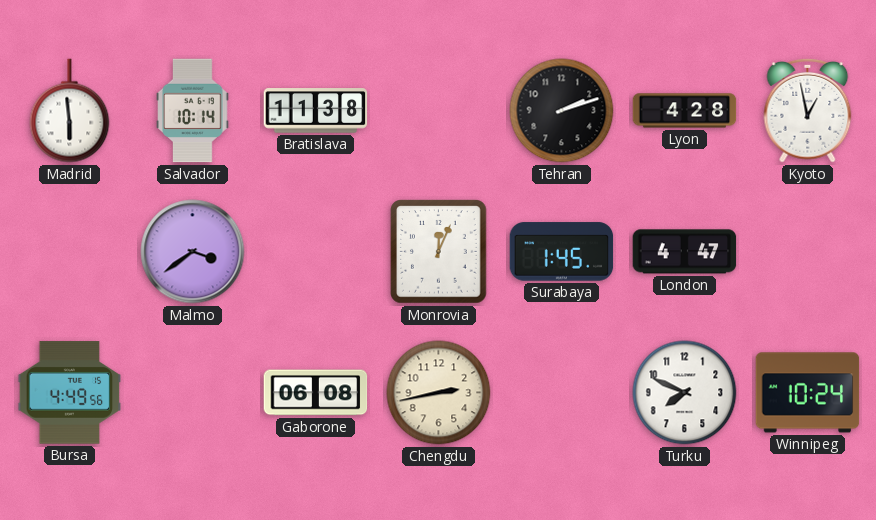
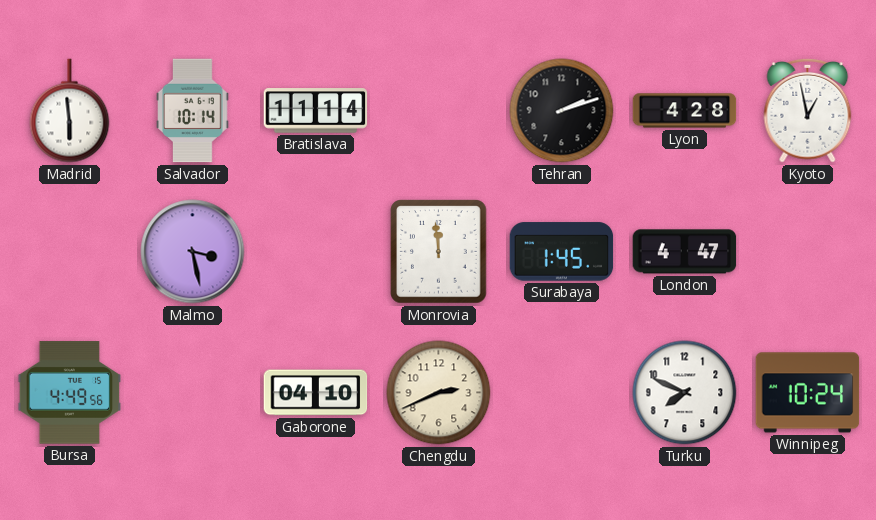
Bratislava: 11:38 -> 11:14 (316, 111)
Malmo: 3:39 -> 3:28 (193, 252)
Monrovia: 12:04 -> 11:59 (439, 252)
Gaborone: 06:08 -> 04:10 (316, 393)
Chengdu: 2:43 -> 2:41 (439, 393)
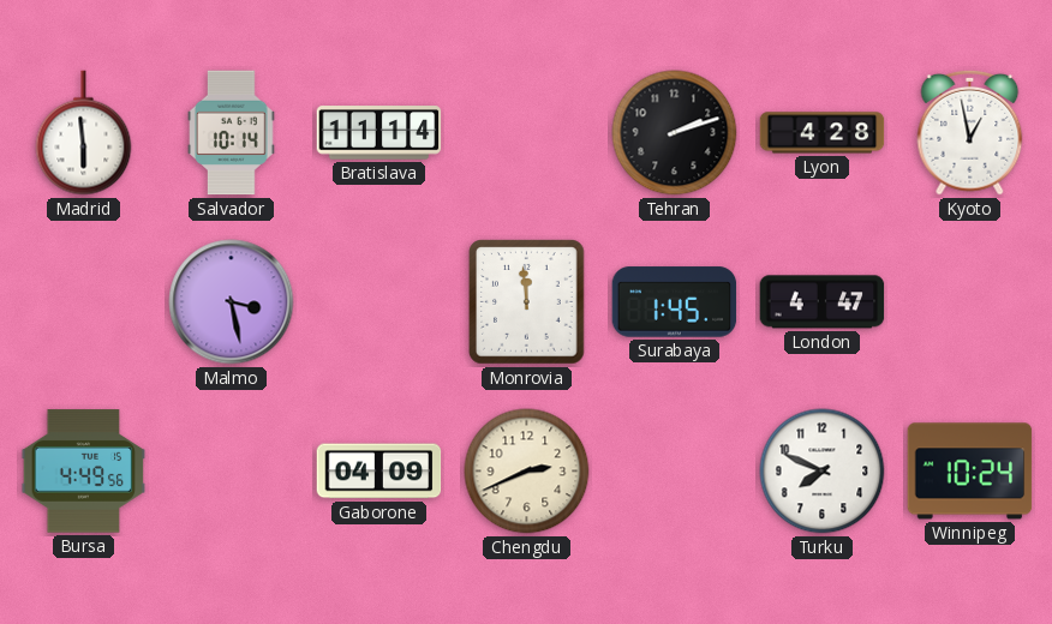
Gaborone: 04:10 -> 04:09 (379, 472)
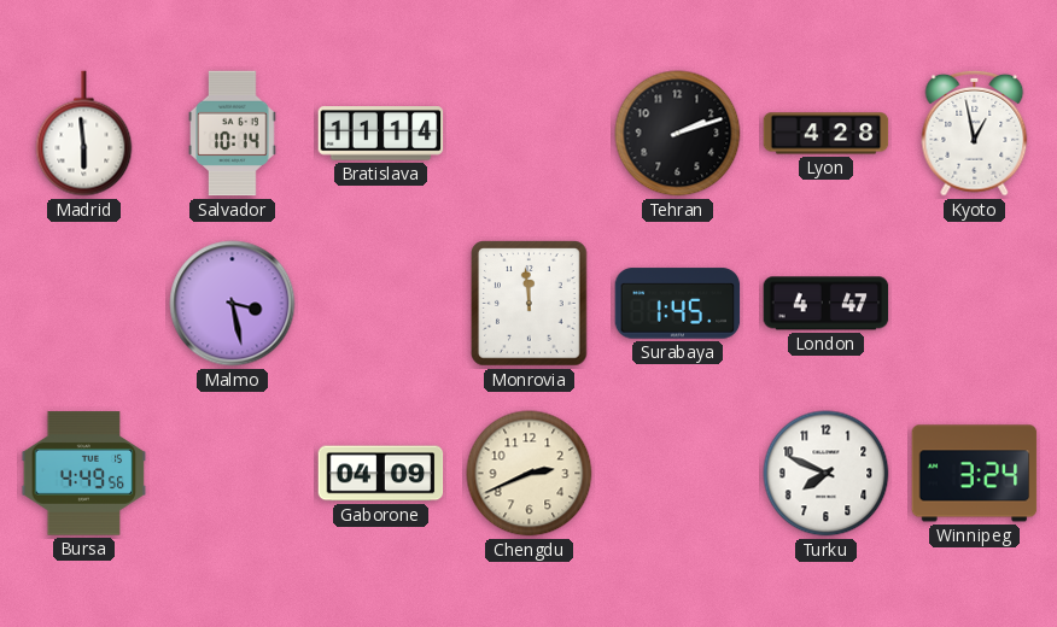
Winnipeg: 10:24 -> 3:24 (975, 474)
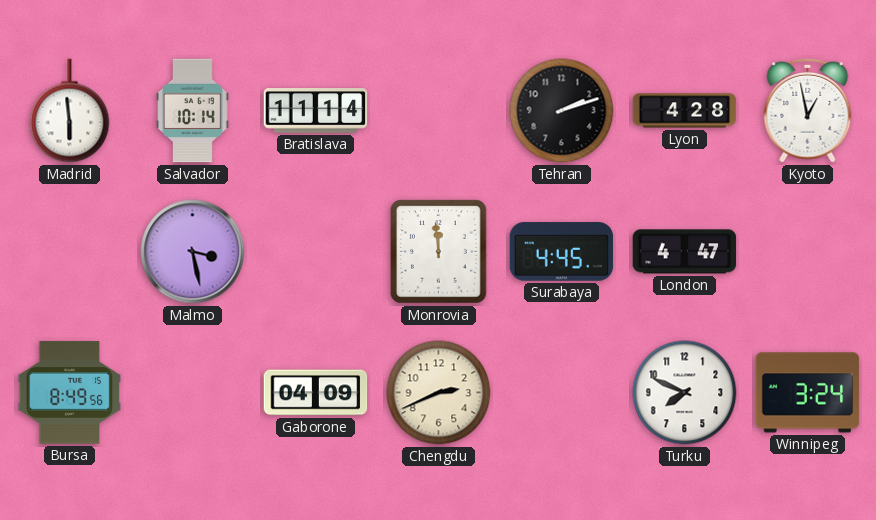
Surabaya: 1:45 -> 4:45 (562, 252)
Bursa: 4:49 -> 8:49 (70, 393)
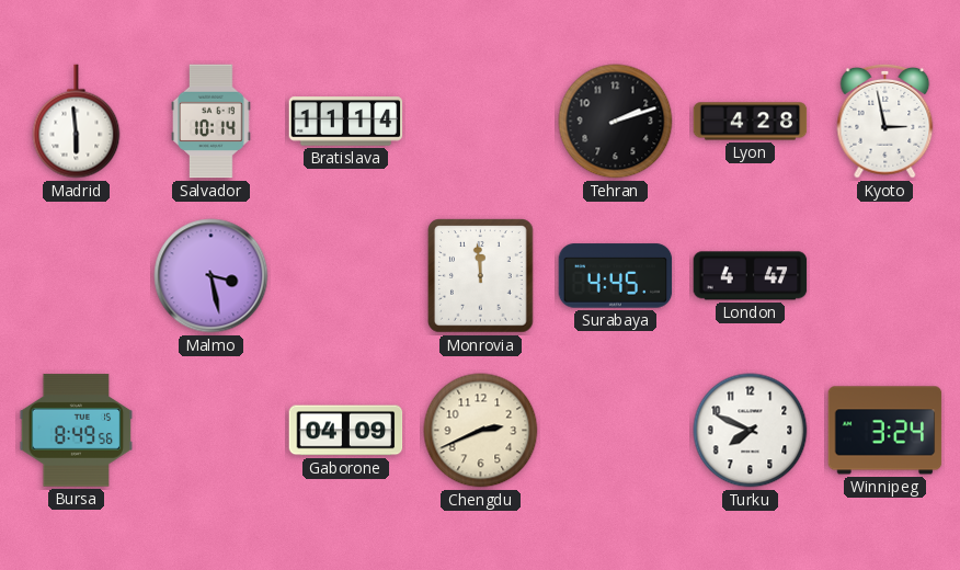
Kyoto: 12:58 -> 2:58 (885, 121)
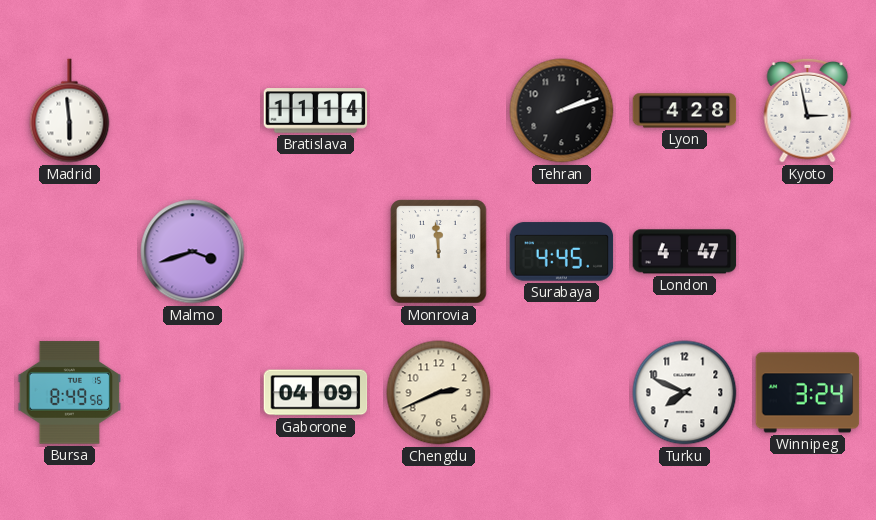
Salvador: 10:14 -> none (212, 122)
Malmo: 3:28 -> 3:42 (193, 252)
